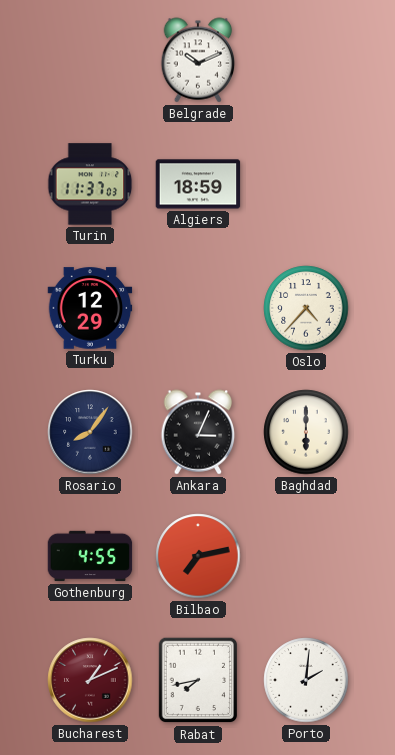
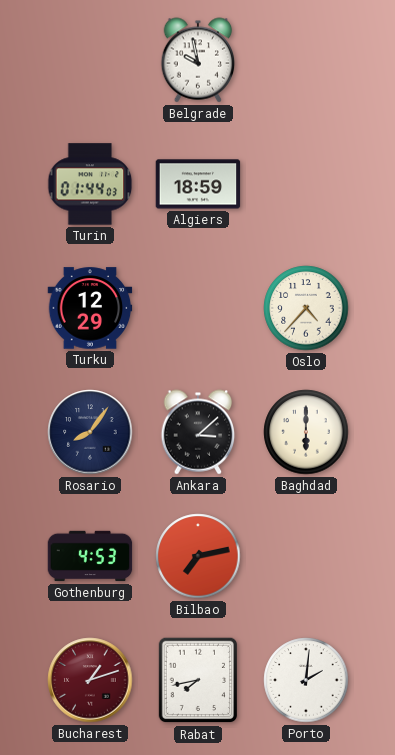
Belgrade: 10:11 -> 9:58 (198, 60)
Turin: 11:37 -> 01:44 (90, 184)
Ankara: 3:04 -> 3:08 (198, 432)
Gothenburg: 4:55 -> 4:53 (90, 556)
Bucharest: 1:11 -> 1:12 (90, 680)
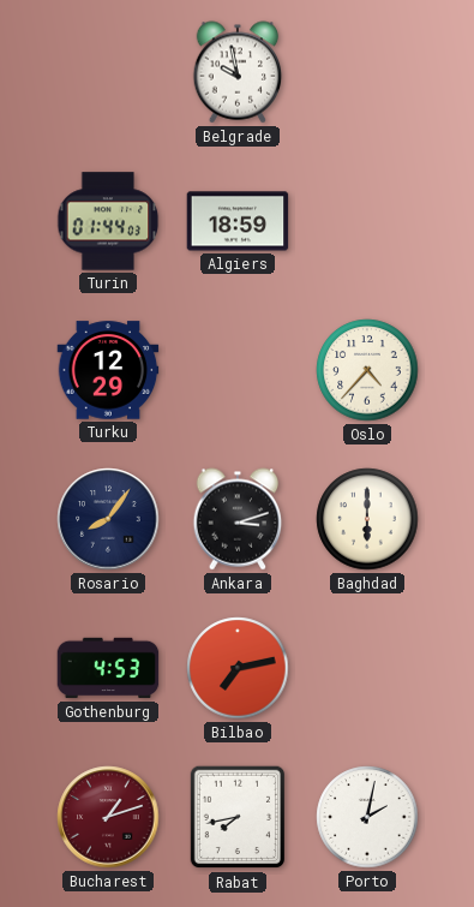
Ankara: 3:08 -> 3:12 (238, 519)
Porto: 2:01 -> 2:02 (367, 817)
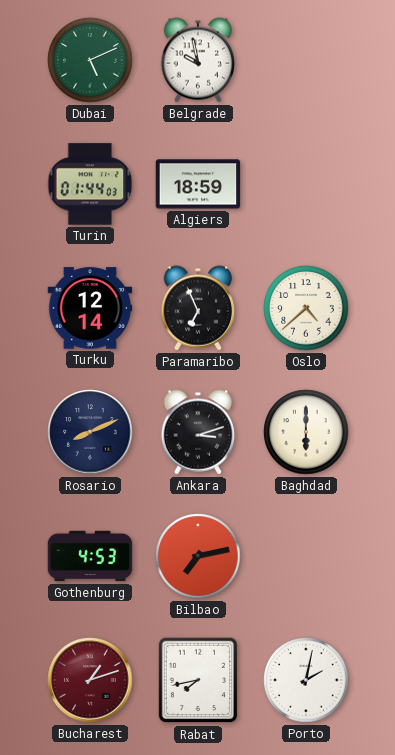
Dubai: none -> 5:11 (90, 60)
Turku: 12:29 -> 12:14 (90, 308)
Paramaribo: none -> 6:56 (198, 308)
Oslo: 4:37 -> 4:38 (306, 308)
Rosario: 8:06 -> 8:11 (90, 432)
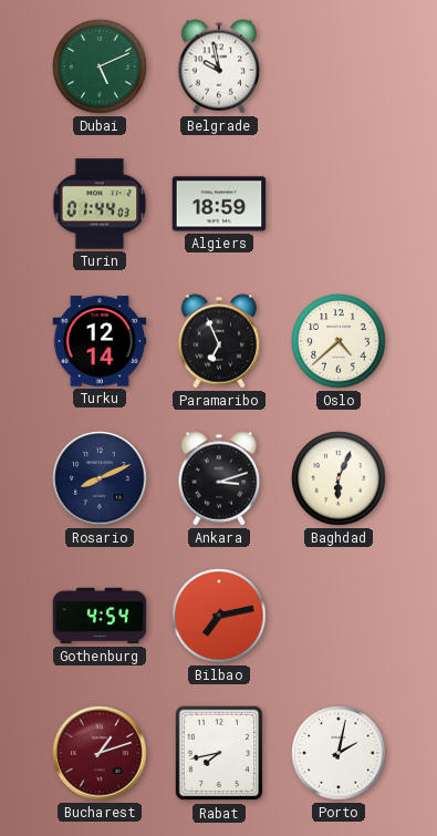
Baghdad: 6:00 -> 6:04 (339, 478)
Gothenburg: 4:53 -> 4:54 (100, 616)
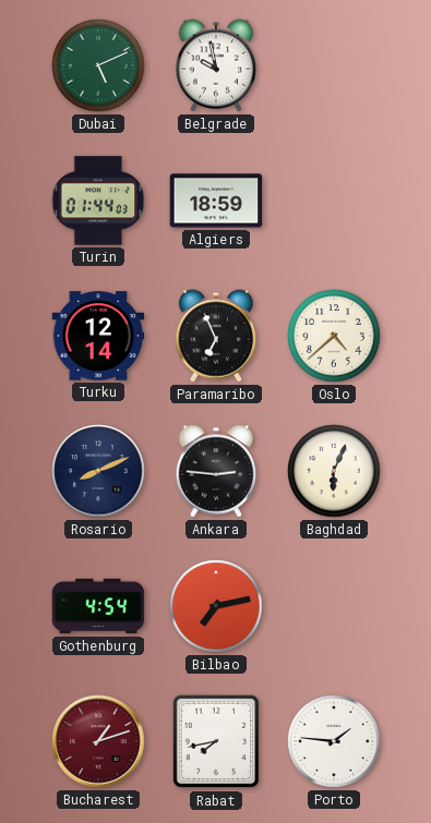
Ankara: 3:12 -> 2:46 (216, 471)
Porto: 2:02 -> 1:46 (334, 741)
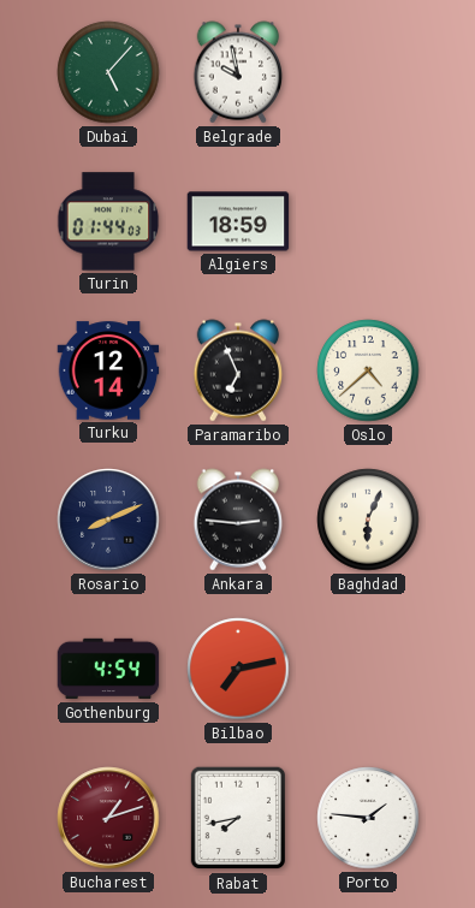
Dubai: 5:11 -> 5:07 (108, 72)
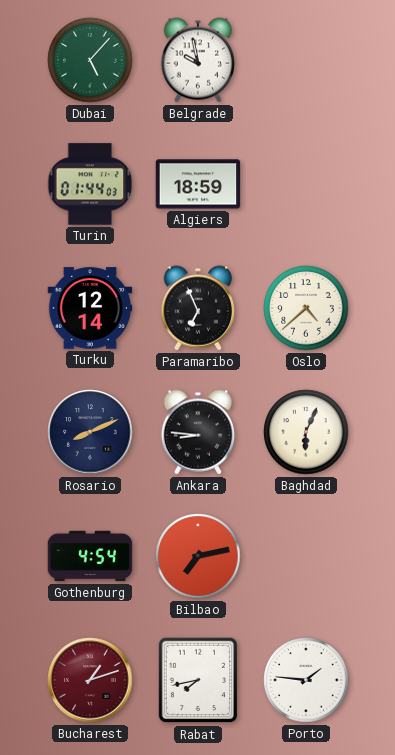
Ankara: 2:46 -> 8:46 (198, 432)
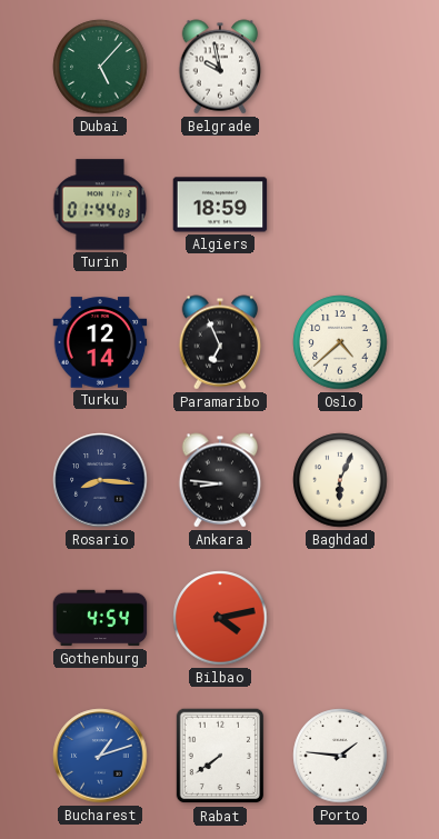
Rosario: 8:11 -> 8:16 (100, 480)
Bilbao: 7:13 -> 4:13 (220, 618)
Bucharest dial: burgundy -> blue (100, 756)
Rabat: 7:43 -> 7:39 (220, 756)
